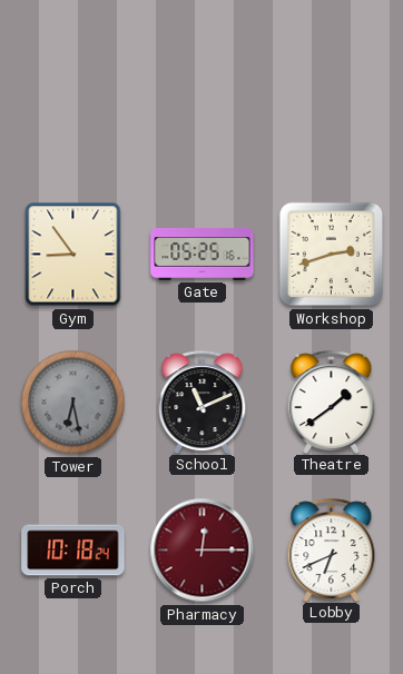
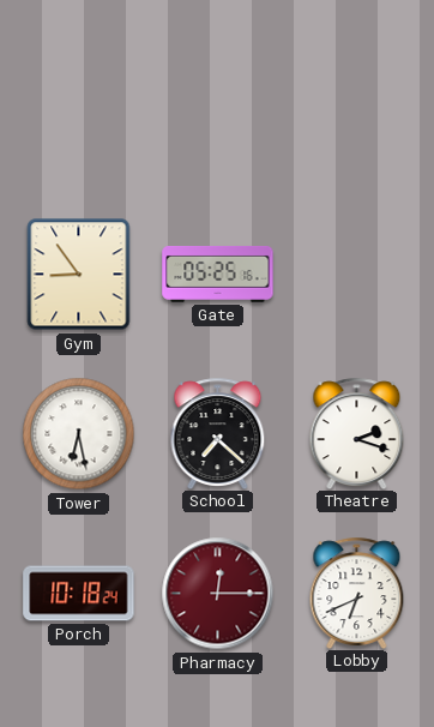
Workshop: 2:42 -> none (332, 255)
Tower dial: grey -> white (79, 434)
School: 11:11 -> 7:22 (218, 433)
Theatre: 1:39 -> 2:18 (357, 433)
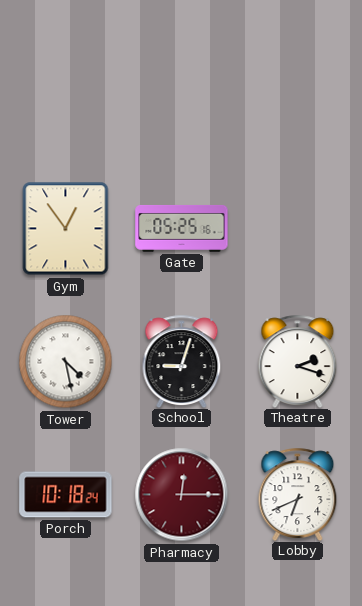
Gym: 8:54 -> 12:54 (66, 229)
Tower: 6:28 -> 4:28 (66, 362)
School: 7:22 -> 9:03 (182, 361)
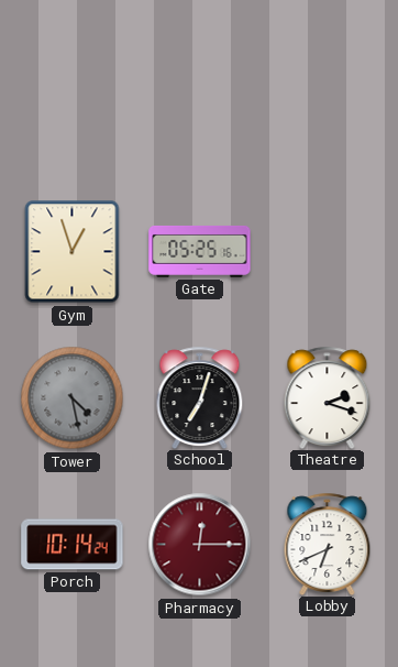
Gym: 12:54 -> 12:57 (73, 252)
Tower dial: white -> grey (73, 398)
School: 9:03 -> 7:03 (200, 397)
Porch: 10:18 -> 10:14 (73, 545)
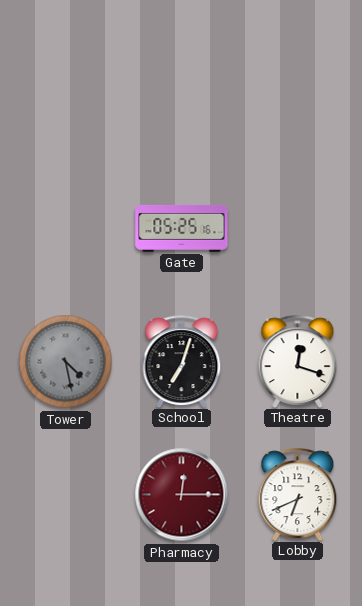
Gym: 12:57 -> none (73, 252)
Theatre: 2:18 -> 12:18 (298, 361)
Porch: 10:14 -> none (73, 545)
